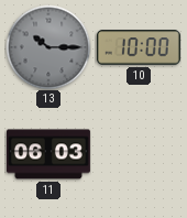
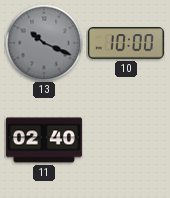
13: 10:15 -> 10:19 (44, 43)
11: 06:03 -> 02:40 (44, 140)
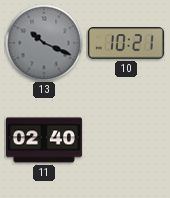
10: 10:00 -> 10:21 (126, 43)
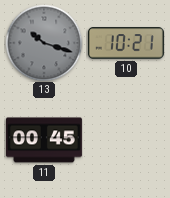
13: 10:19 -> 10:18 (44, 43)
11: 02:40 -> 00:45 (44, 140)
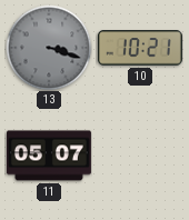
13: 10:18 -> 3:18 (49, 48)
11: 00:45 -> 05:07 (49, 156)
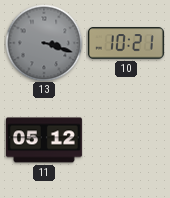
11: 05:07 -> 05:12 (44, 140)
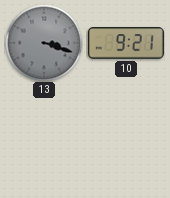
10: 10:21 -> 9:21 (126, 43)
11: 05:12 -> none (44, 140)
